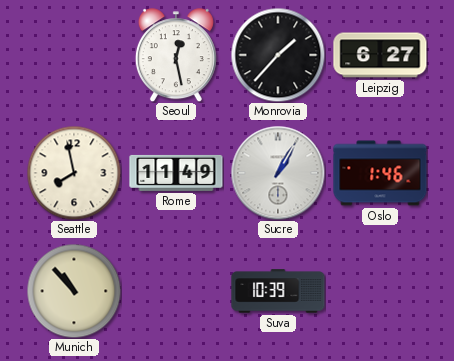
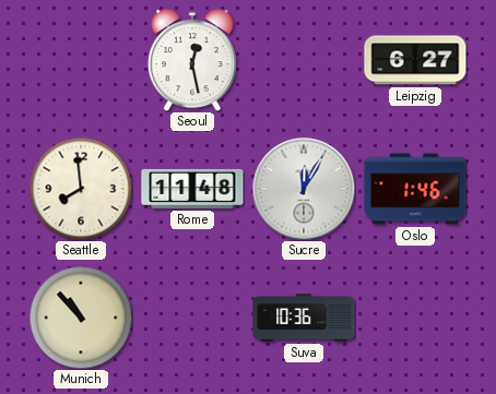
Monrovia: 1:37 -> none (278, 55)
Seattle: 7:58 -> 7:59 (81, 189)
Rome: 11:49 -> 11:48 (192, 189)
Sucre: 1:05 -> 12:05 (304, 189)
Suva: 10:39 -> 10:36 (304, 318)
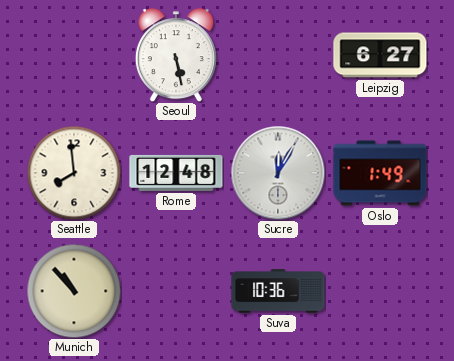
Seoul: 12:28 -> 5:28 (176, 55)
Rome: 11:48 -> 12:48 (176, 173)
Oslo: 1:46 -> 1:49 (380, 173)
